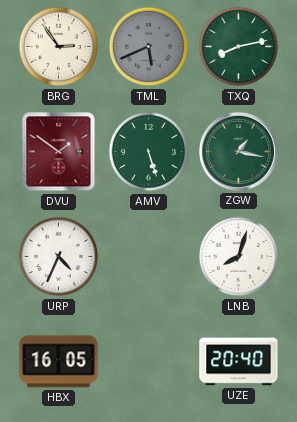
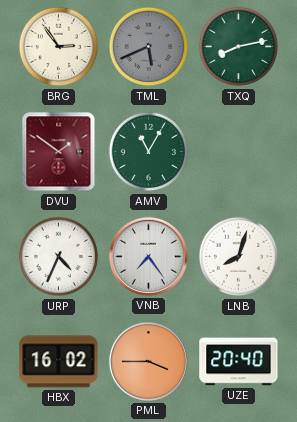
AMV: 5:27 -> 11:05 (149, 152)
ZGW: 1:17 -> none (238, 151)
VNB: none -> 7:24 (148, 256)
HBX: 16:05 -> 16:02 (59, 362)
PML: none -> 3:45 (148, 361)
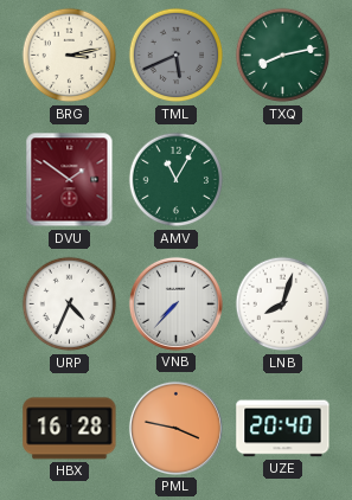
BRG: 2:54 -> 3:13 (70, 56)
VNB: 7:24 -> 7:37 (175, 303)
HBX: 16:02 -> 16:28 (70, 429)
PML: 3:45 -> 3:47 (175, 428)
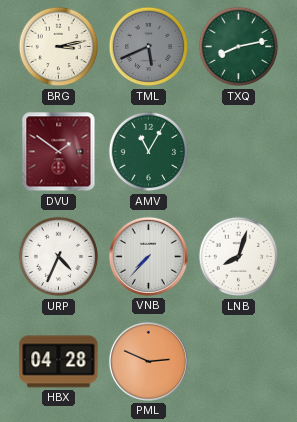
HBX: 16:28 -> 04:28 (59, 362)
PML: 3:47 -> 2:49 (148, 361)
UZE: 20:40 -> none (283, 429)
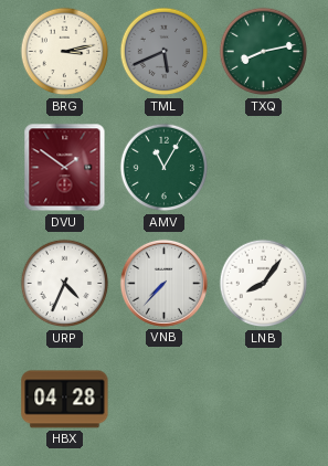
LNB: 8:03 -> 8:06 (264, 284)
PML: 2:49 -> none (148, 361)
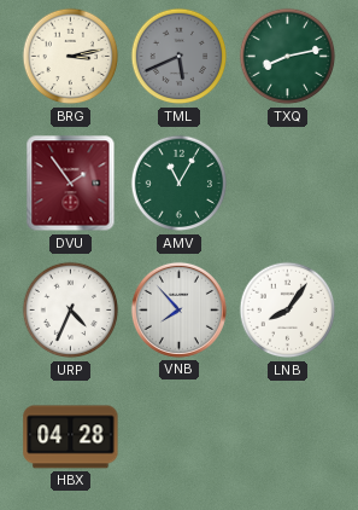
DVU: 1:51 -> 1:54 (71, 184)
VNB: 7:37 -> 7:53 (178, 309)
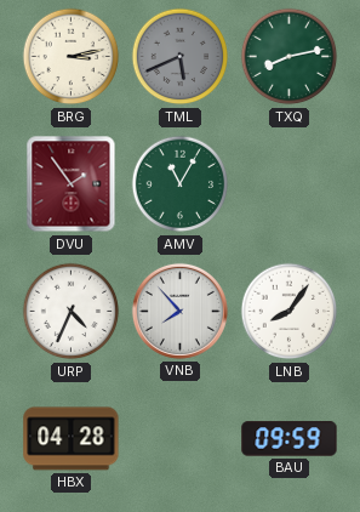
BAU: none -> 09:59 (290, 439)
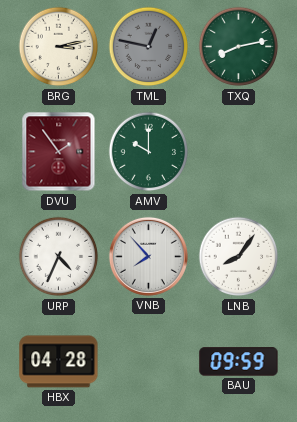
TML: 5:41 -> 12:47 (149, 47)
AMV: 11:05 -> 10:00 (149, 152)
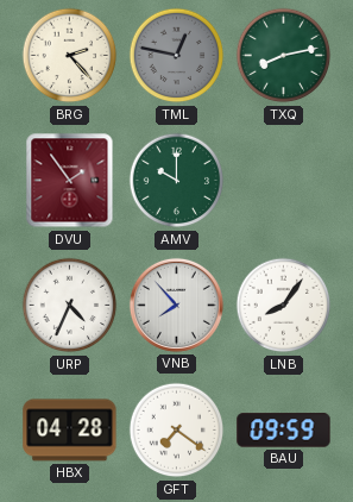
BRG: 3:13 -> 2:23 (70, 56)
GFT: none -> 7:21 (177, 431)
